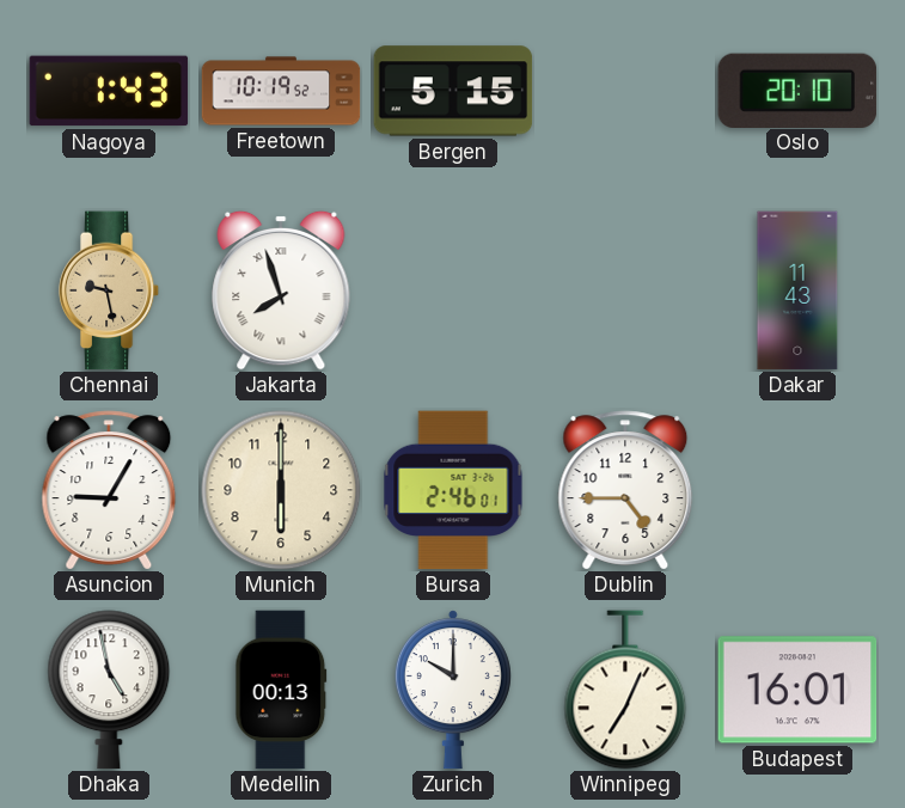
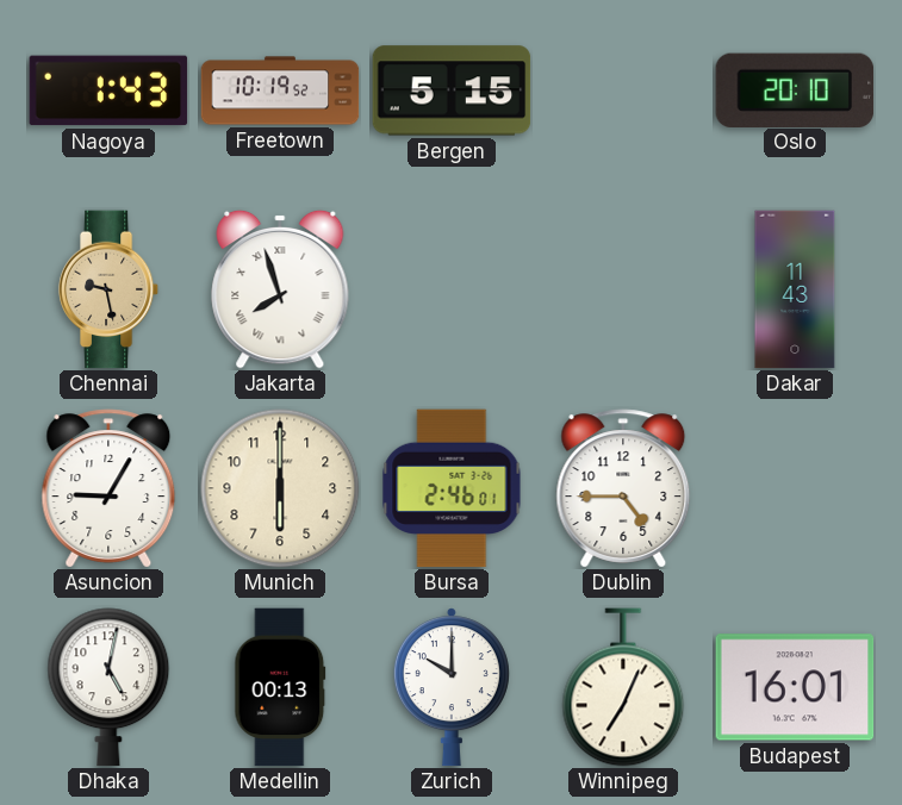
Dhaka: 4:58 -> 5:02 (108, 687)
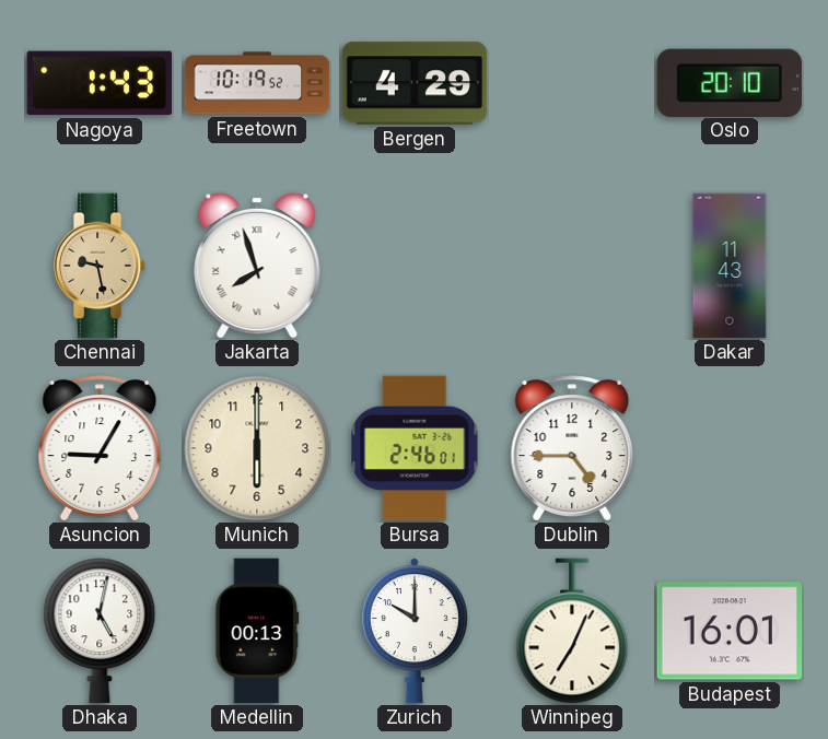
Bergen: 5:15 -> 4:29 (415, 83)
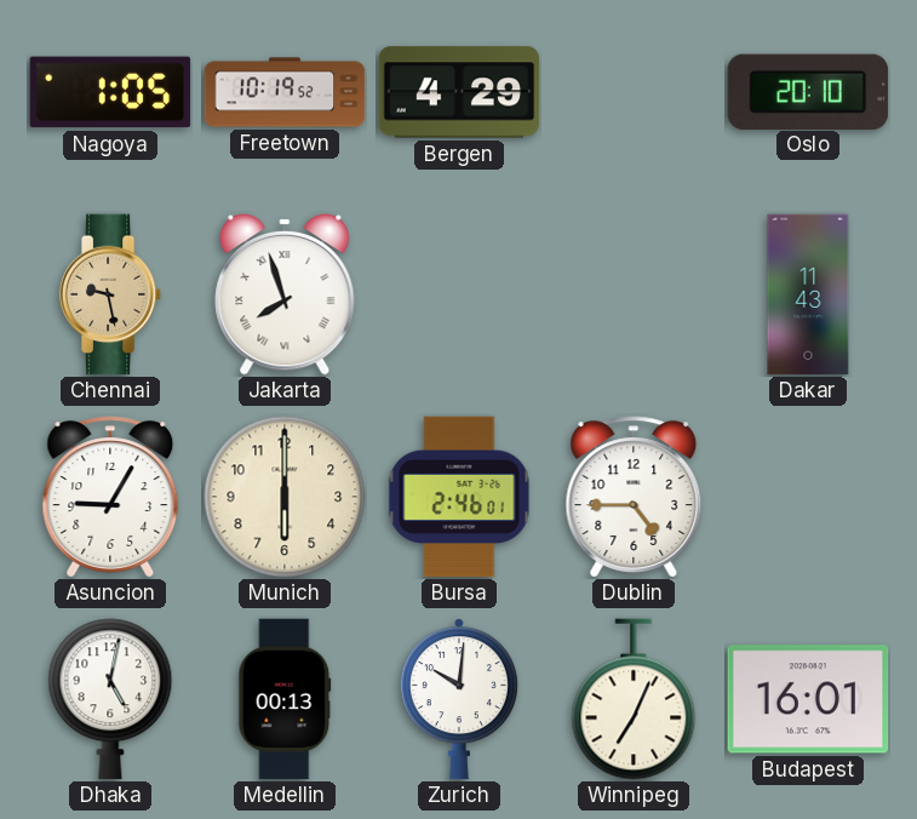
Nagoya: 1:43 -> 1:05 (110, 92)
Zurich: 10:00 -> 10:01 (459, 699)
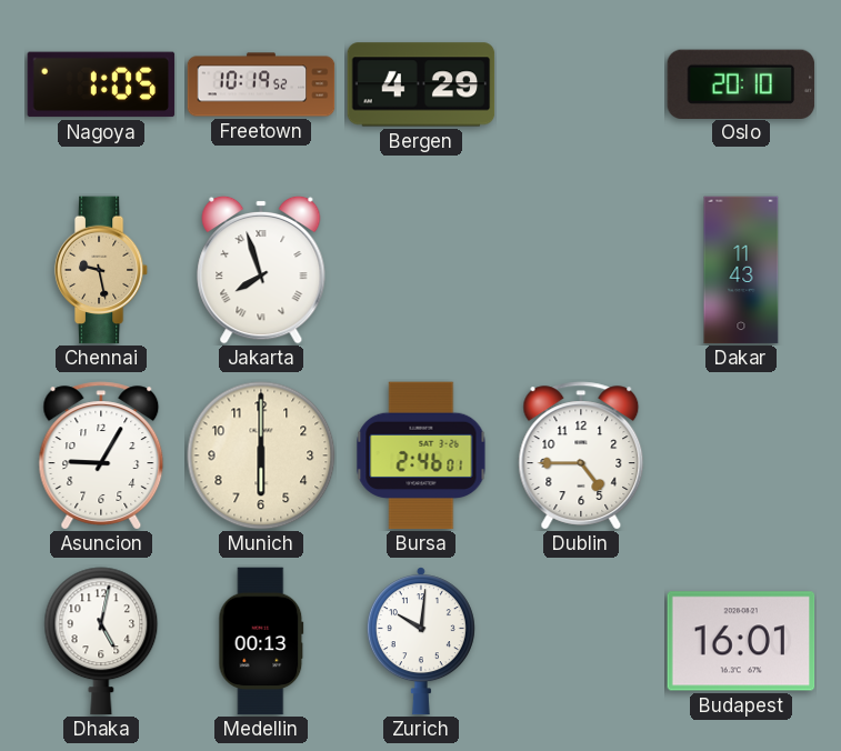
Winnipeg: 7:04 -> none (634, 699)
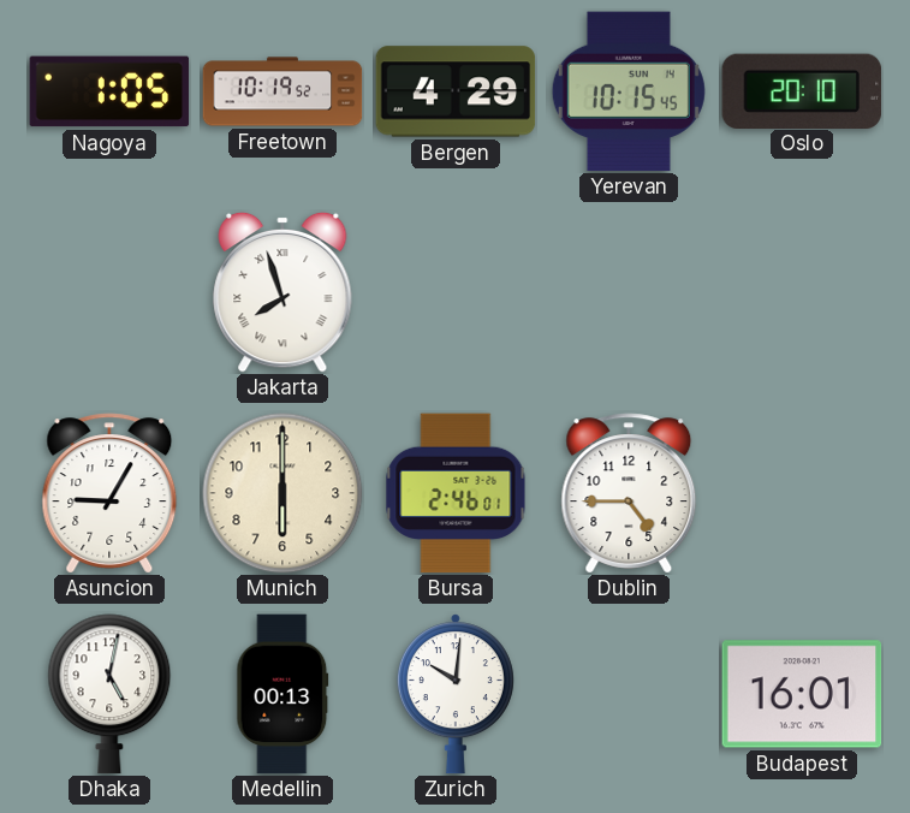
Yerevan: none -> 10:15 (629, 91)
Chennai: 9:28 -> none (101, 270)
Dakar: 11:43 -> none (741, 270)
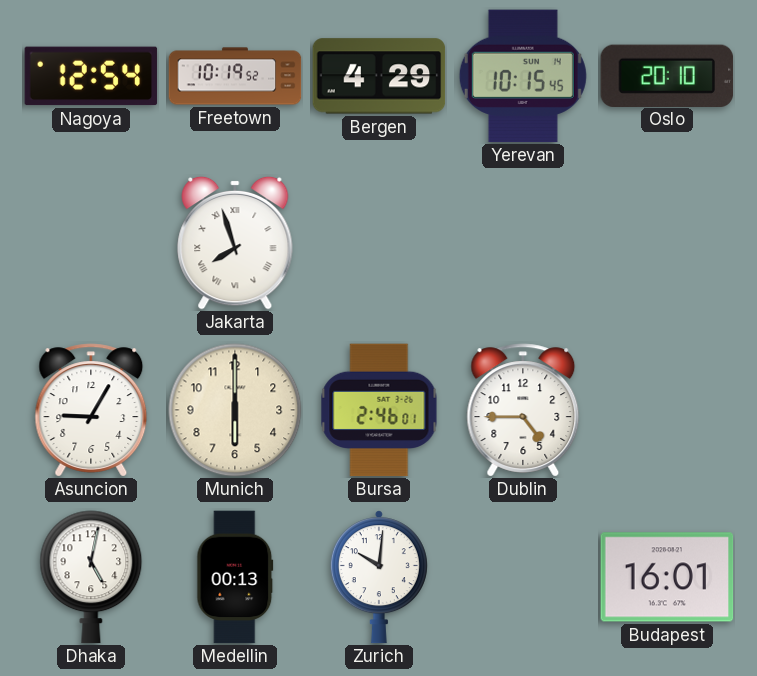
Nagoya: 1:05 -> 12:54 (91, 76)
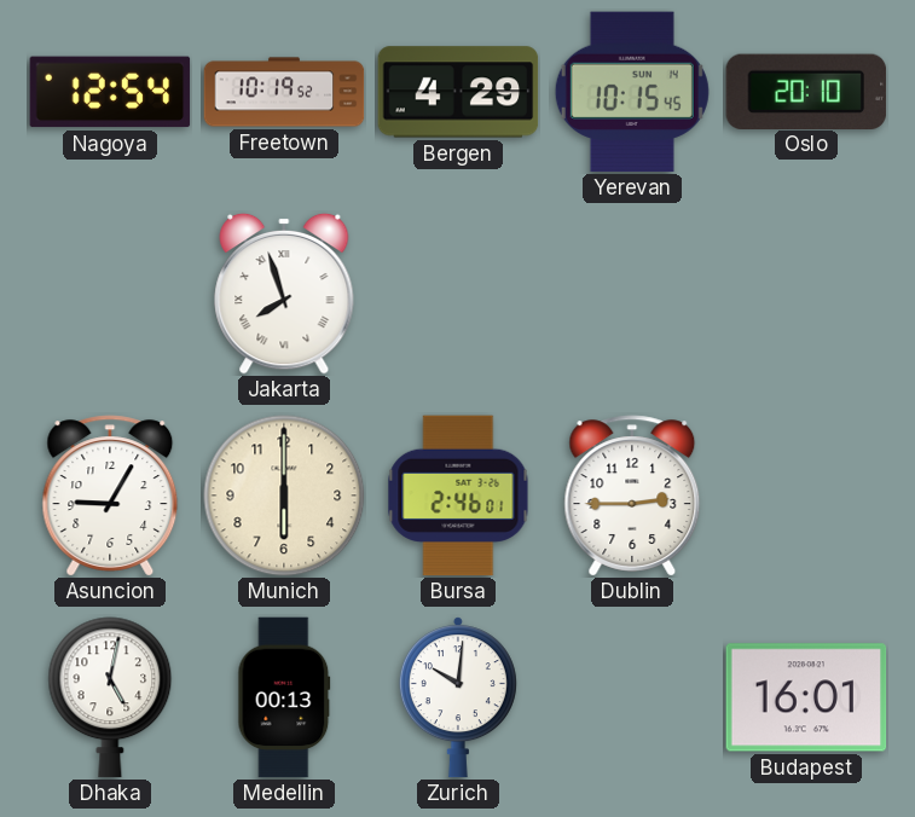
Dublin: 4:45 -> 2:45 (632, 496)
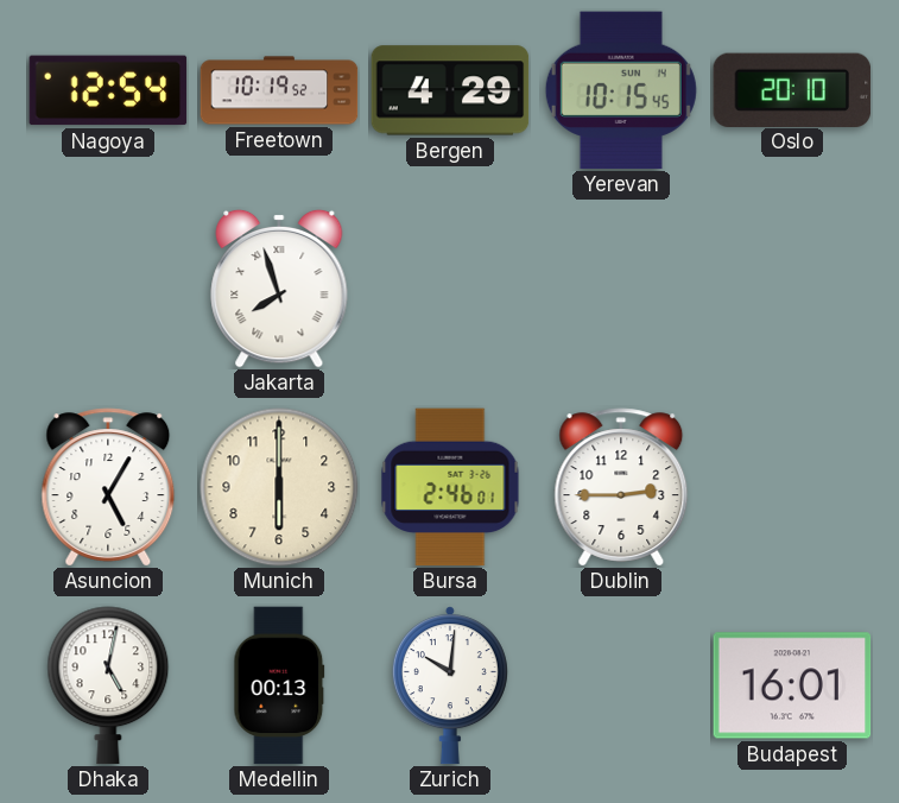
Asuncion: 9:05 -> 5:05 (108, 487)
